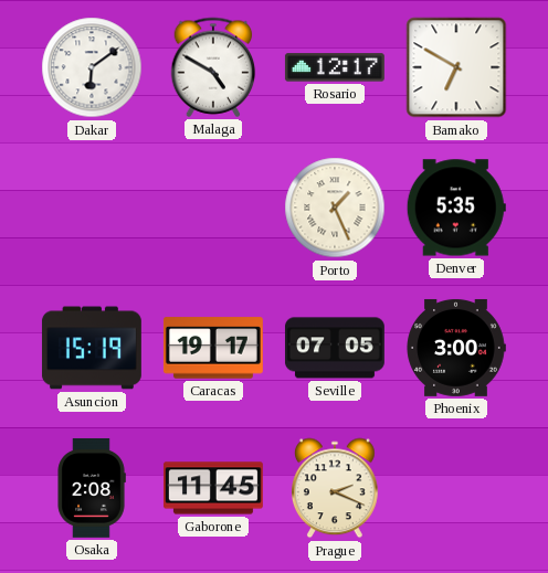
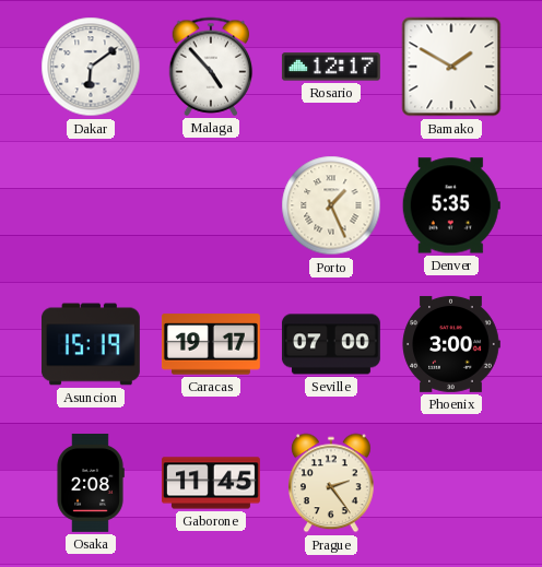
Malaga: 4:50 -> 4:53 (211, 67)
Bamako: 6:50 -> 1:50 (451, 67)
Seville: 07:05 -> 07:00 (331, 344)
Prague: 2:19 -> 2:24 (332, 483)
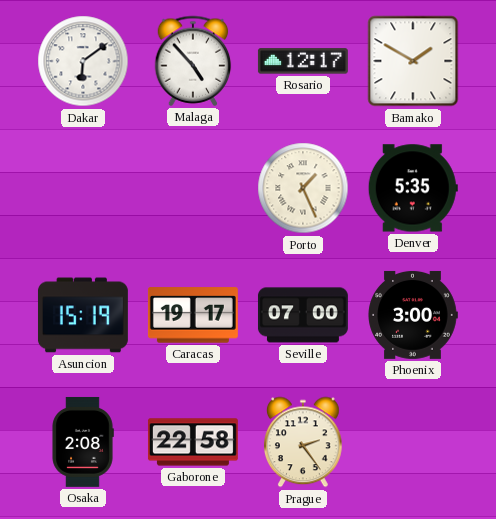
Gaborone: 11:45 -> 22:58 (193, 442)
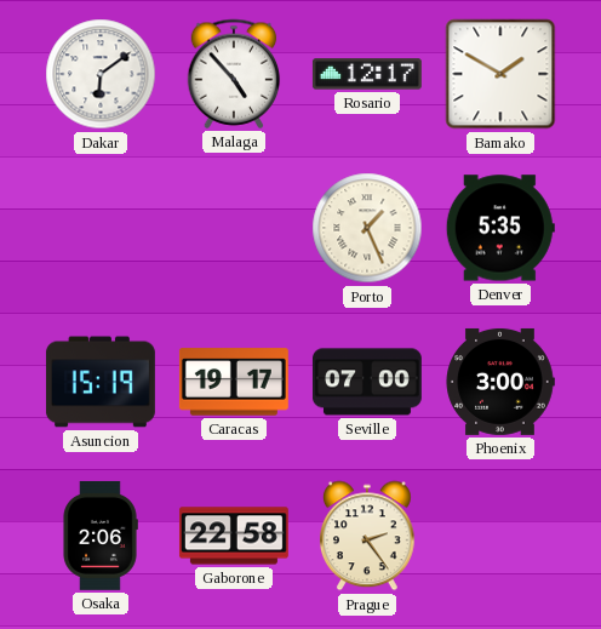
Osaka: 2:08 -> 2:06 (101, 536)
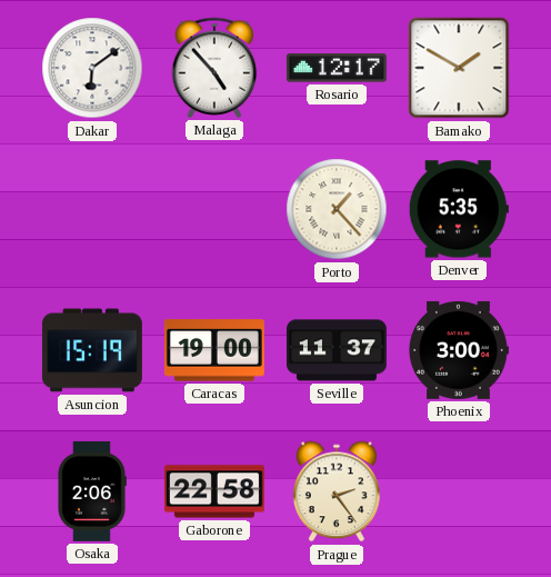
Porto: 1:26 -> 1:23 (337, 209)
Caracas: 19:17 -> 19:00 (214, 350)
Seville: 07:00 -> 11:37 (337, 350)
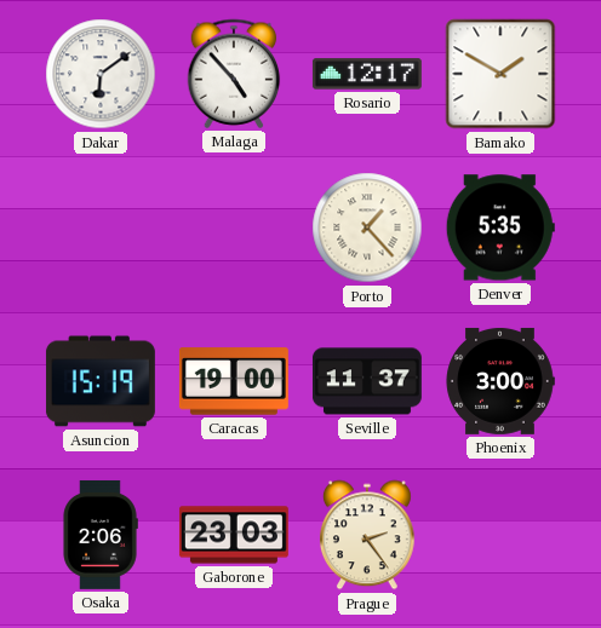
Gaborone: 22:58 -> 23:03 (234, 535)
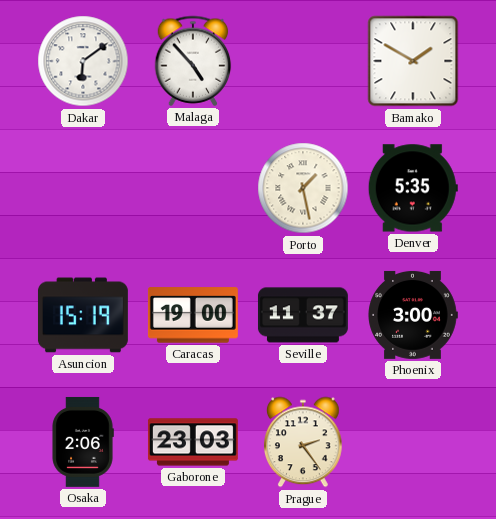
Rosario: 12:17 -> none (367, 74)
Porto: 1:23 -> 1:28 (303, 188)
